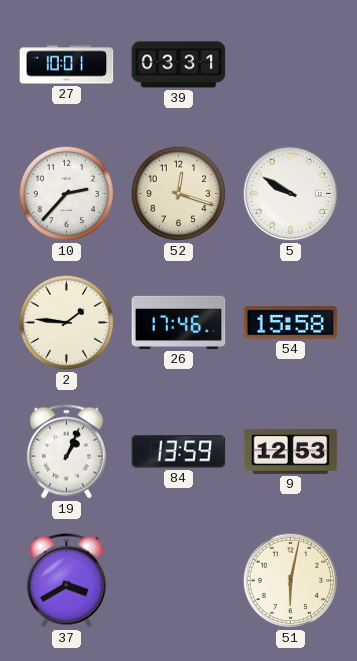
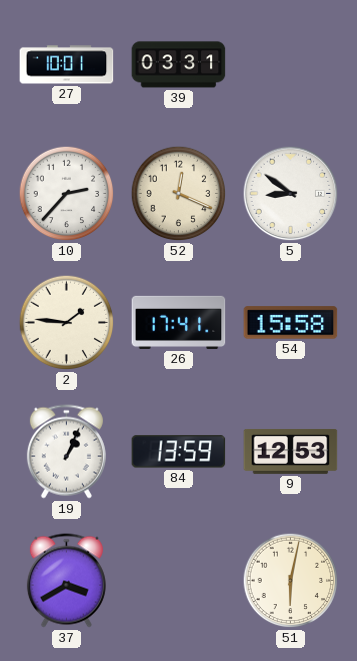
52: 12:18 -> 12:19 (179, 194)
5: 9:50 -> 8:51 (291, 194)
26: 17:46 -> 17:41 (179, 322)
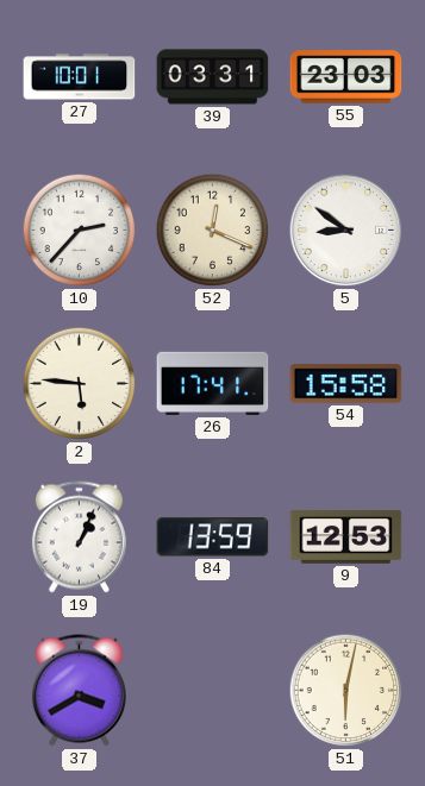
55: none -> 23:03 (346, 77)
2: 1:46 -> 5:46 (80, 384)
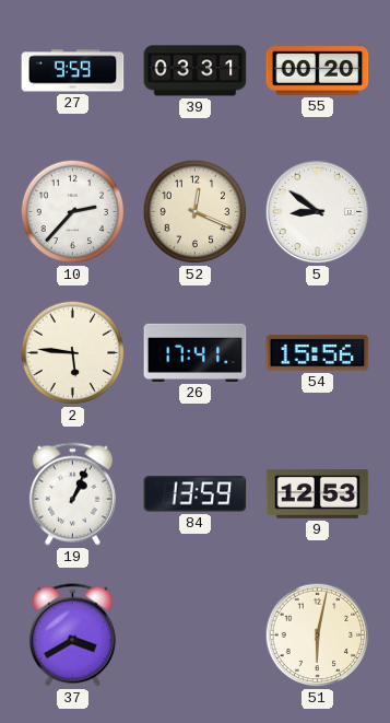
27: 10:01 -> 9:59 (73, 71)
55: 23:03 -> 00:20 (318, 71)
54: 15:58 -> 15:56 (318, 353)
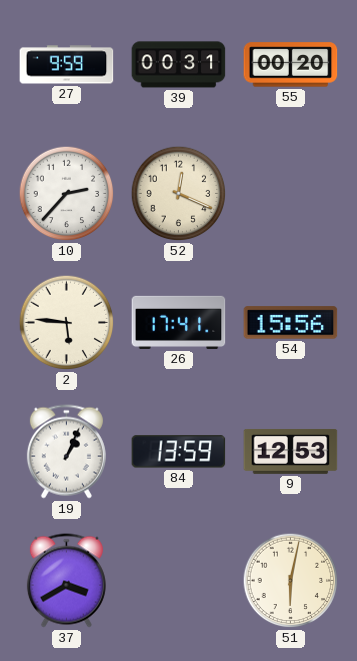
39: 03:31 -> 00:31 (179, 65)
5: 8:51 -> none (318, 212)
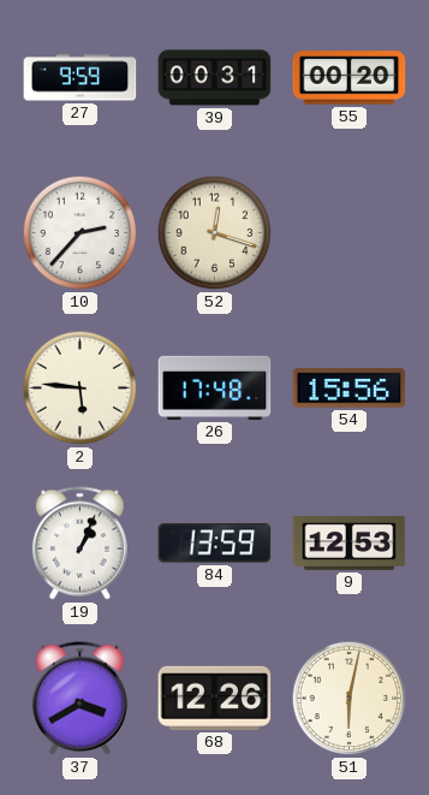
52: 12:19 -> 12:18 (215, 233)
26: 17:41 -> 17:48 (215, 387)
68: none -> 12:26 (215, 698)
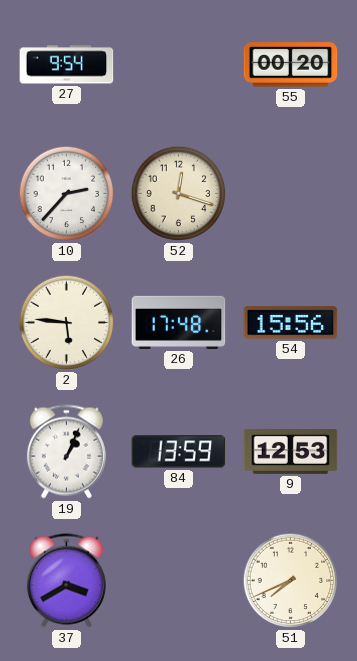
27: 9:59 -> 9:54 (67, 65)
39: 00:31 -> none (215, 78)
68: 12:26 -> none (215, 698)
51: 6:02 -> 7:41 (291, 581)
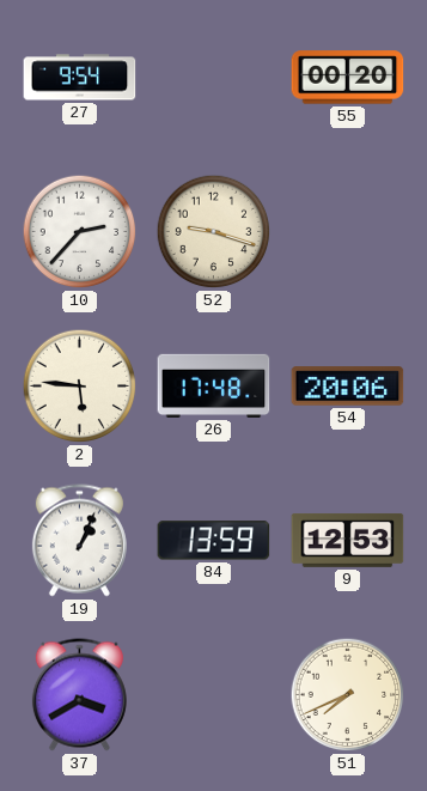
52: 12:18 -> 9:18 (214, 232)
54: 15:56 -> 20:06 (348, 387)
